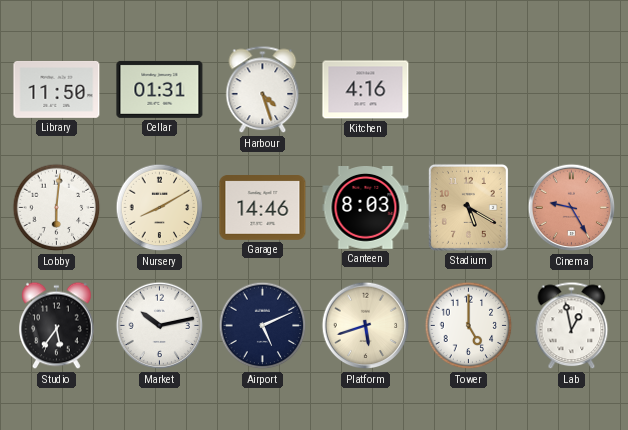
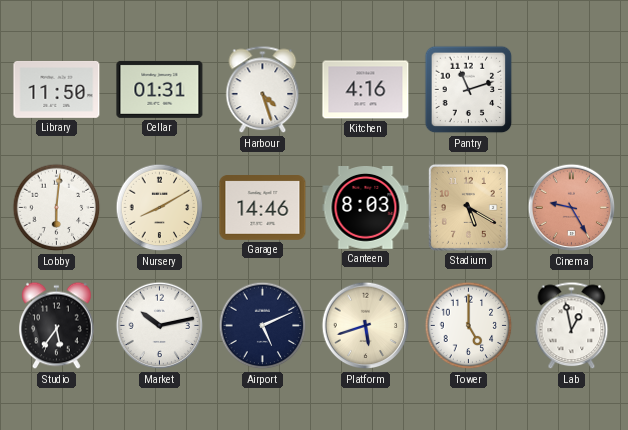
Pantry: none -> 11:12 (469, 90)
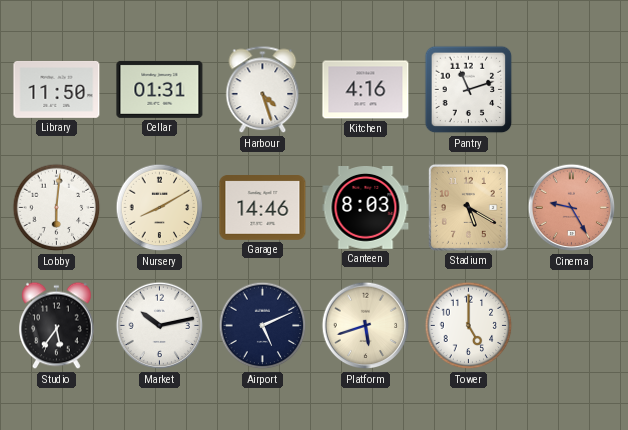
Lab: 12:58 -> none (572, 326)
